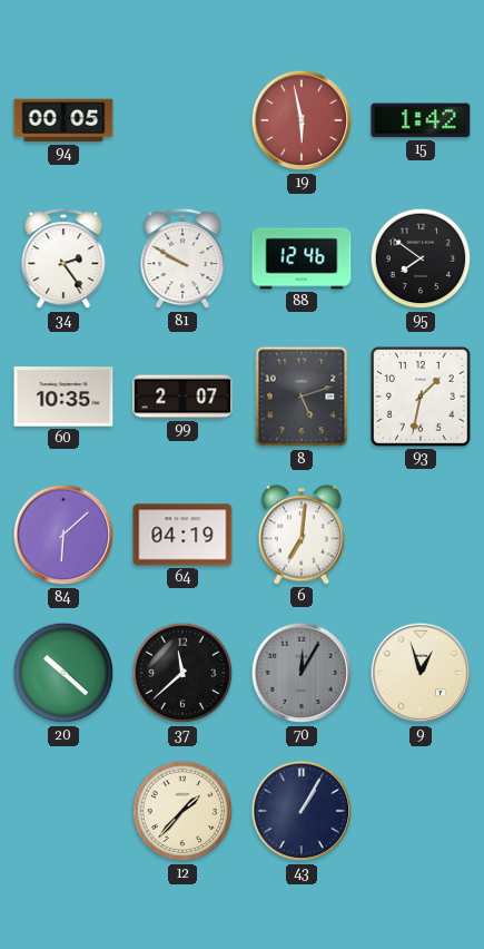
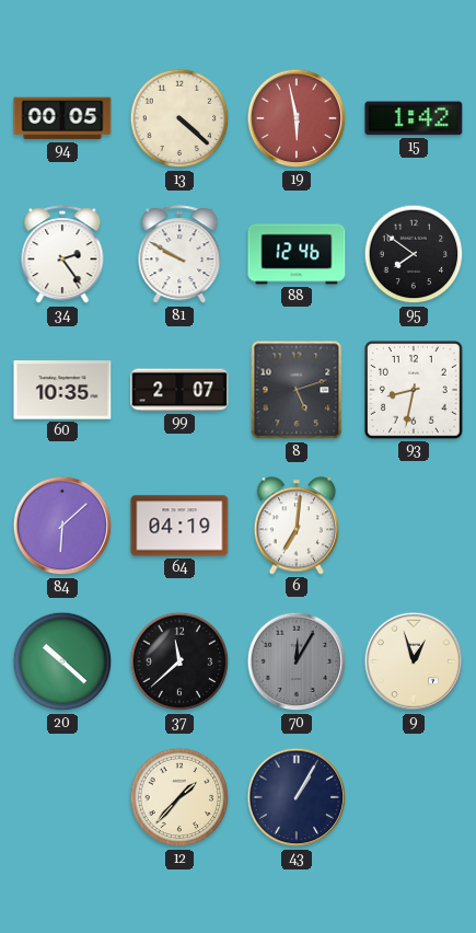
13: none -> 4:22 (179, 118)
93: 1:32 -> 8:32 (415, 391)
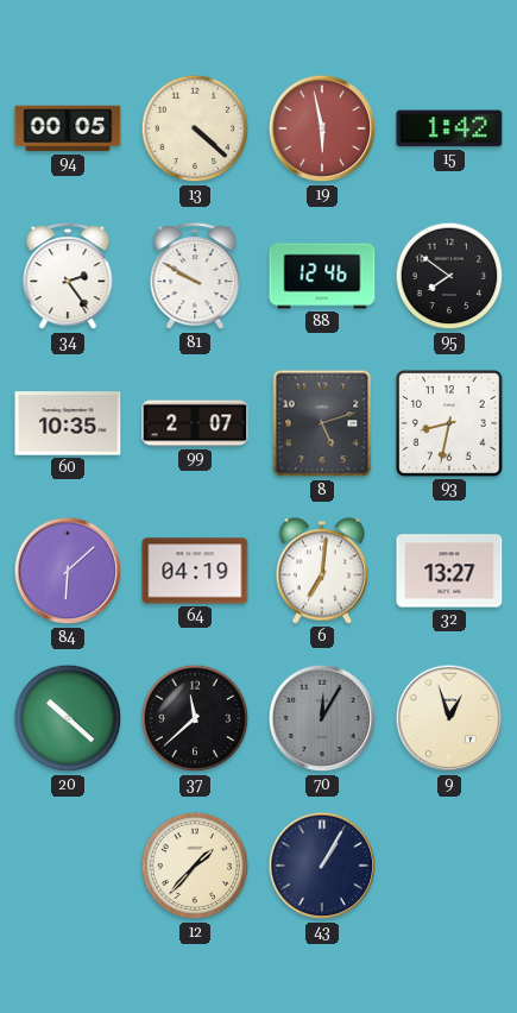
32: none -> 13:27 (449, 571)
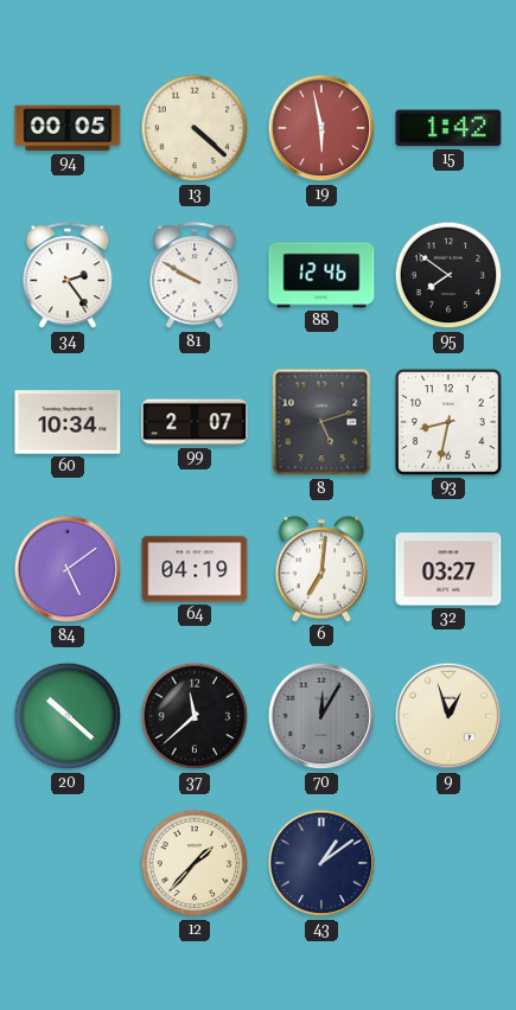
60: 10:35 -> 10:34 (68, 422)
84: 6:08 -> 5:09 (68, 569)
32: 13:27 -> 03:27 (448, 569)
43: 1:05 -> 1:09 (321, 863)
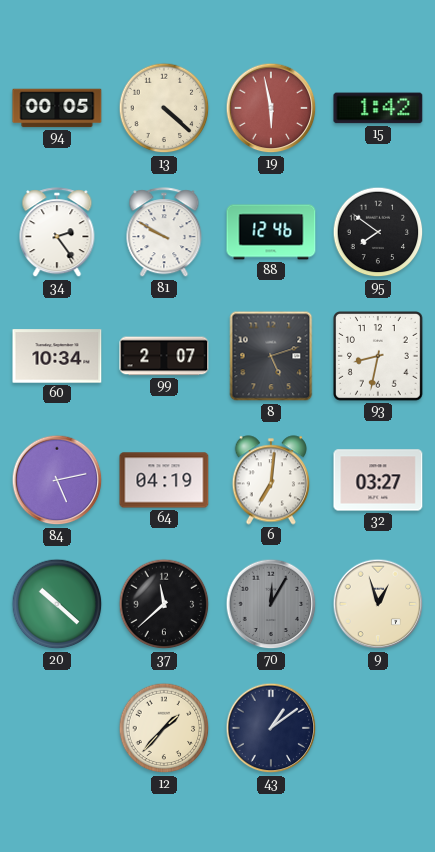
84: 5:09 -> 5:13 (57, 480)
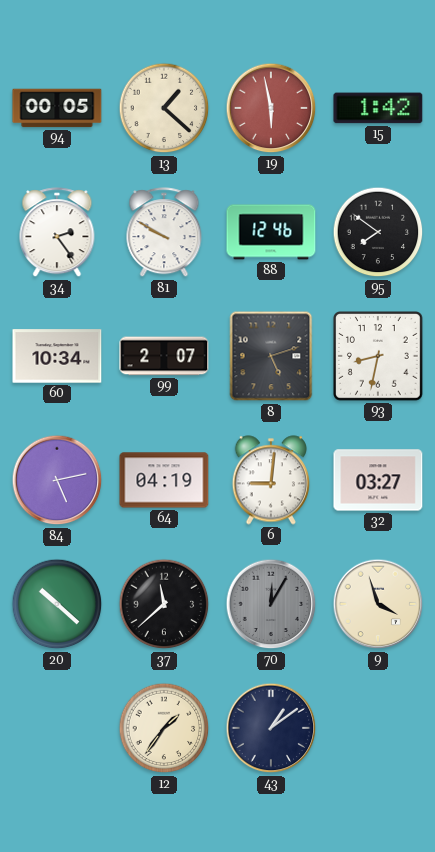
13: 4:22 -> 1:22 (164, 108)
6: 7:01 -> 9:01 (270, 480)
9: 12:57 -> 3:57 (378, 604)
12: 1:37 -> 1:36 (164, 728)
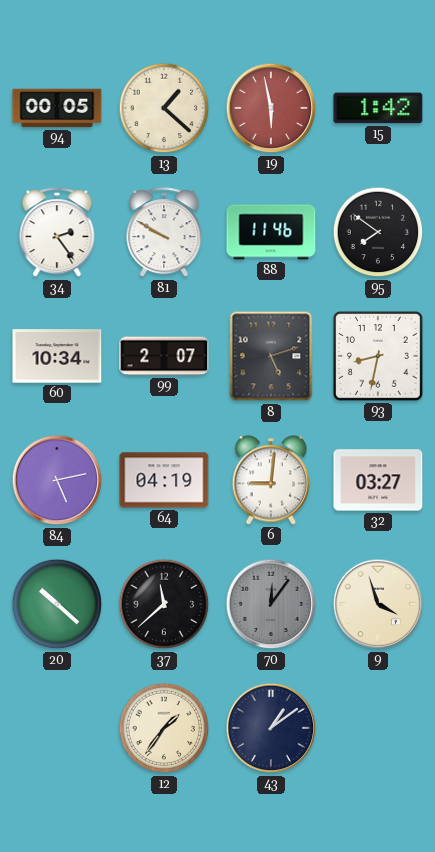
88: 12:46 -> 11:46 (271, 232)
70: 12:05 -> 12:06 (271, 604)
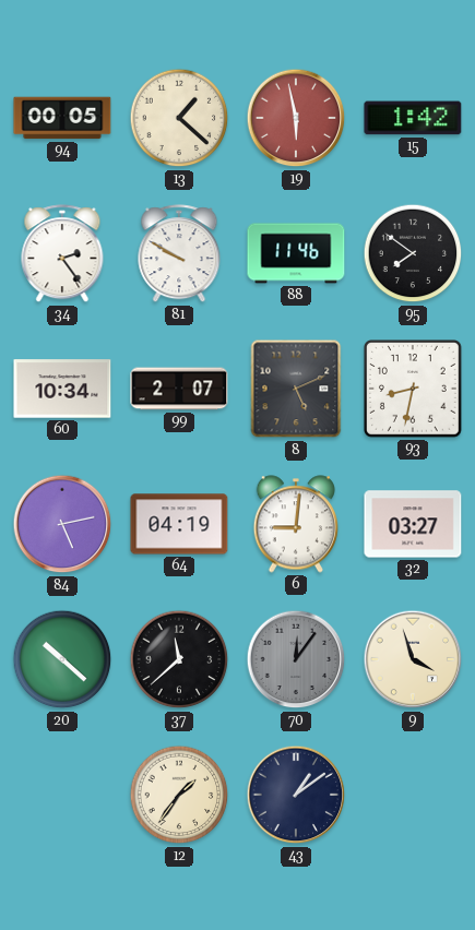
8: 5:12 -> 5:11 (296, 389)
